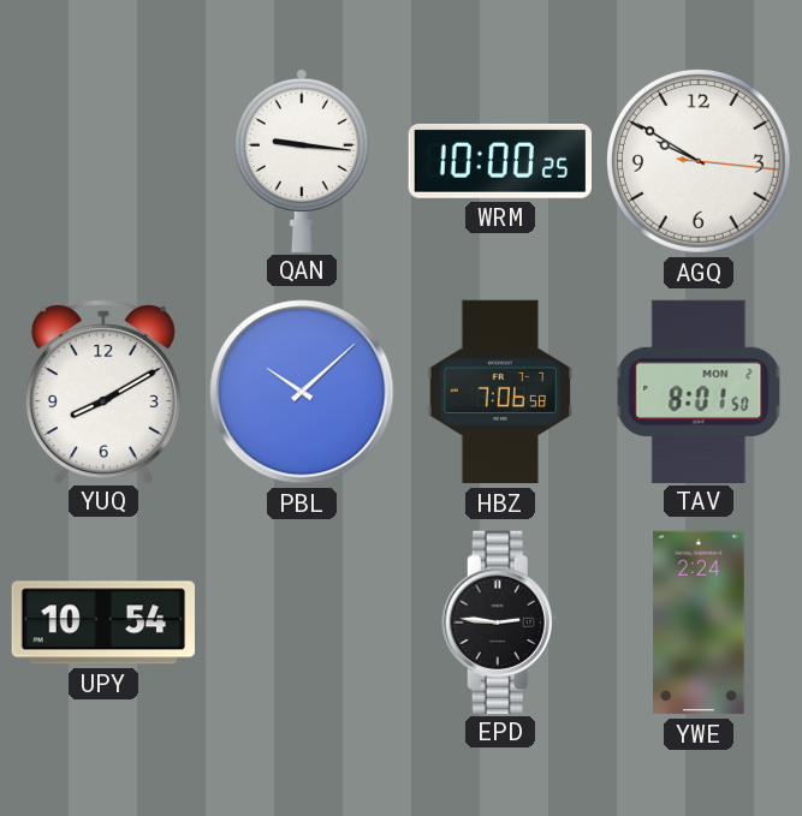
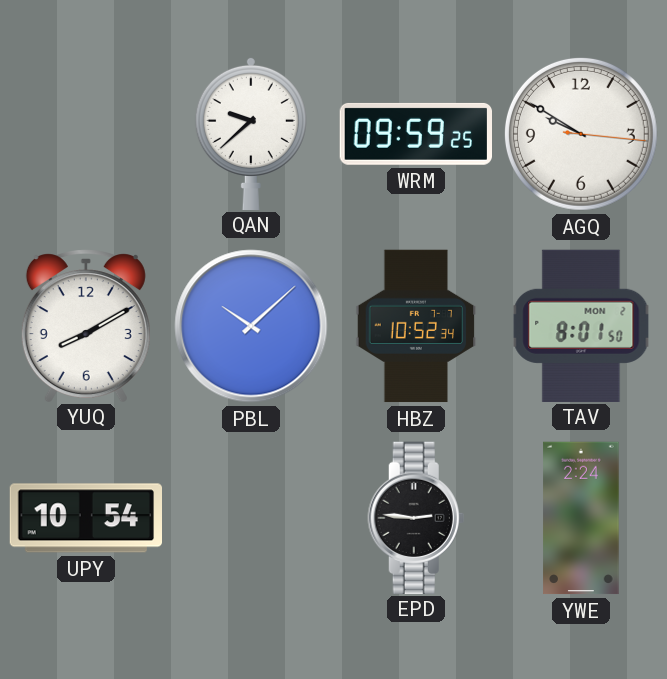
QAN: 9:16 -> 9:38 (251, 133)
WRM: 10:00 -> 09:59 (415, 134)
HBZ: 7:06 -> 10:52 (416, 326)
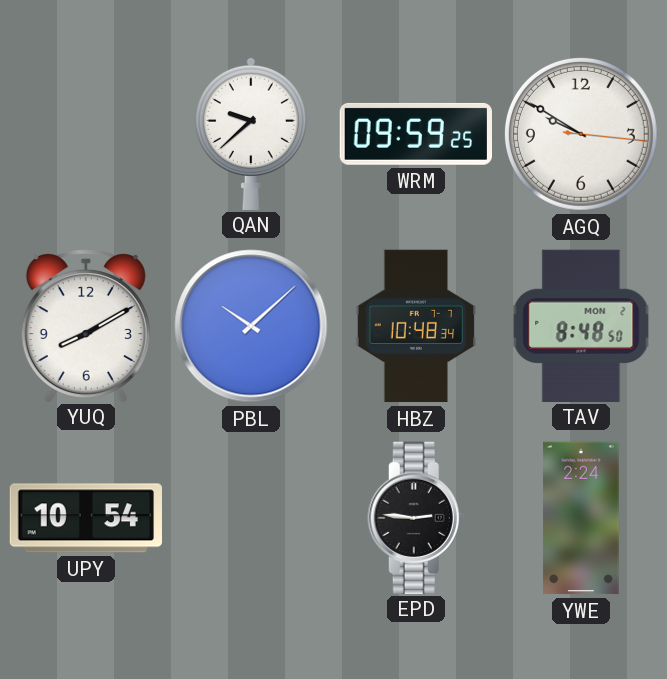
HBZ: 10:52 -> 10:48 (416, 326)
TAV: 8:01 -> 8:48 (581, 325)
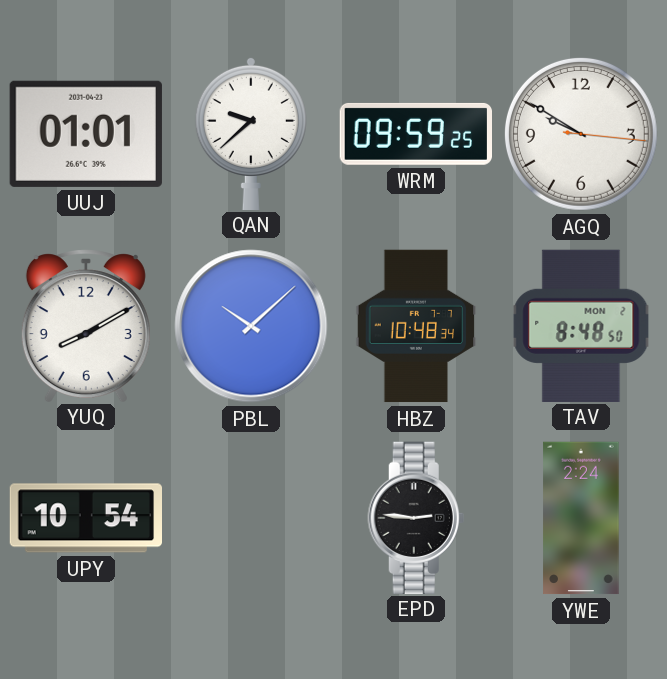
UUJ: none -> 01:01 (86, 134)
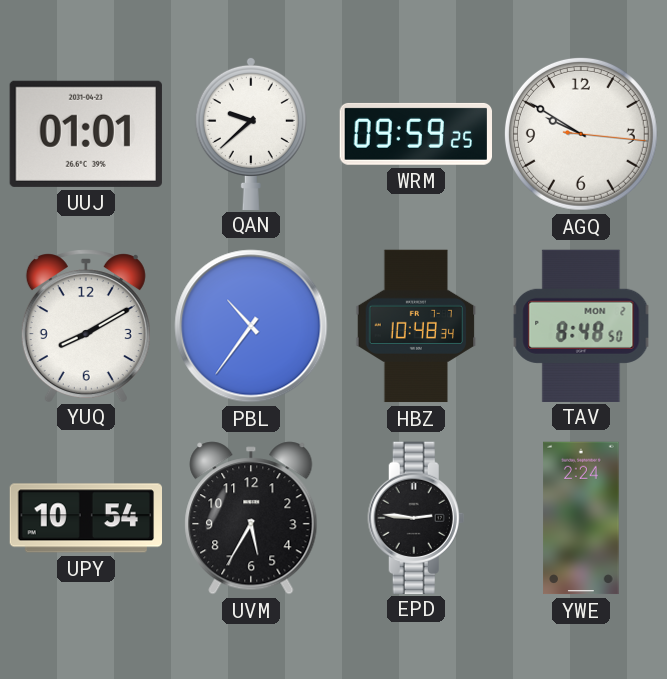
PBL: 10:08 -> 10:36 (251, 326)
UVM: none -> 5:35 (251, 518)
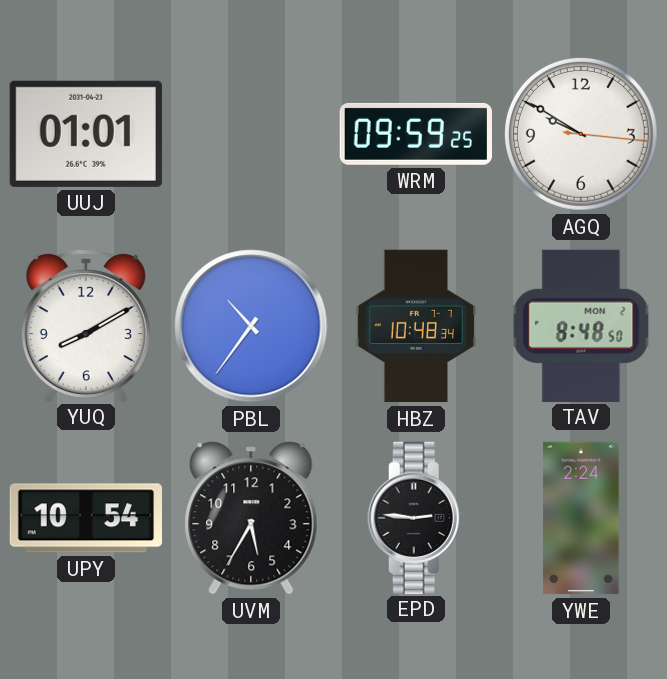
QAN: 9:38 -> none (251, 133)
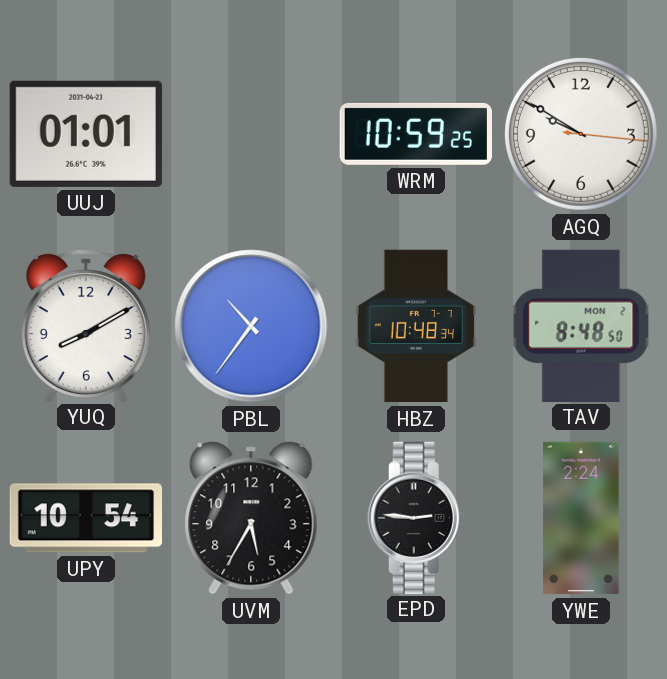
WRM: 09:59 -> 10:59 (415, 134)
